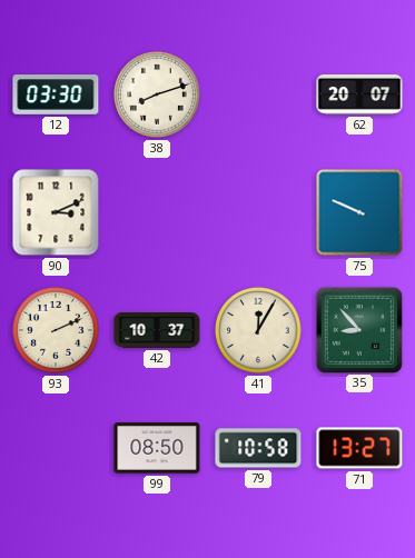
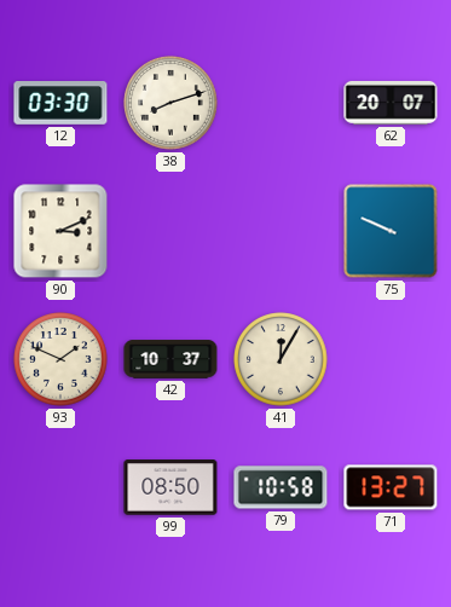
93: 2:11 -> 1:49 (60, 359)
35: 8:53 -> none (358, 329)
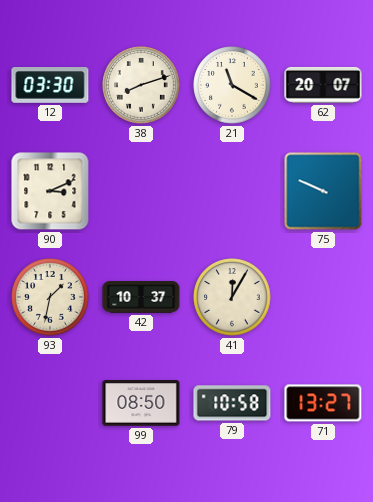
21: none -> 11:20 (232, 85)
93: 1:49 -> 1:32 (50, 297)
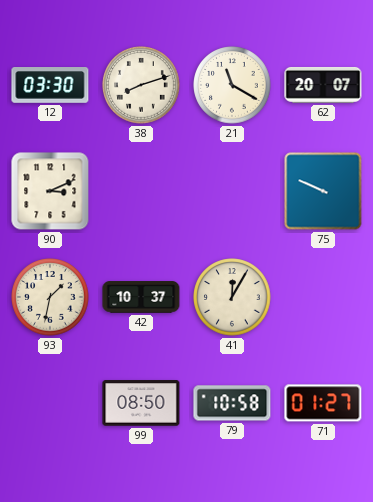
71: 13:27 -> 01:27 (323, 403)
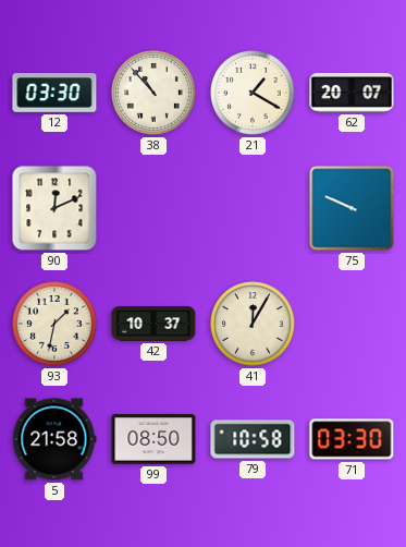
38: 8:12 -> 10:53 (153, 93)
21: 11:20 -> 1:20 (253, 93)
90: 3:11 -> 12:11 (54, 208)
5: none -> 21:58 (54, 439)
71: 01:27 -> 03:30 (352, 439)
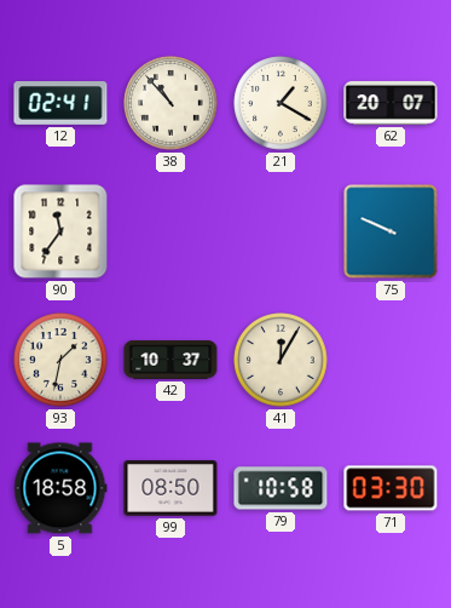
12: 03:30 -> 02:41 (60, 104)
90: 12:11 -> 11:36 (60, 231)
5: 21:58 -> 18:58 (60, 488)
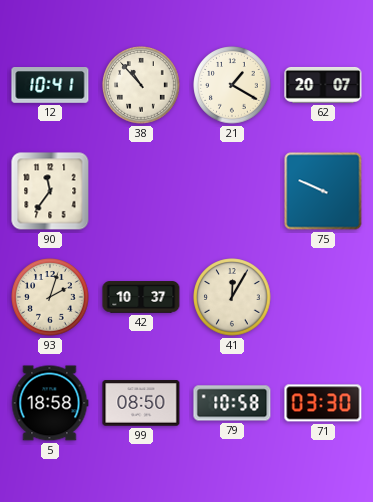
12: 02:41 -> 10:41 (50, 86)
93: 1:32 -> 2:03 (50, 297)
